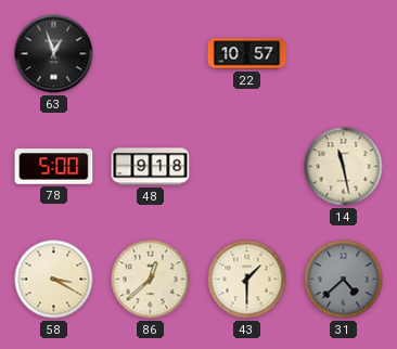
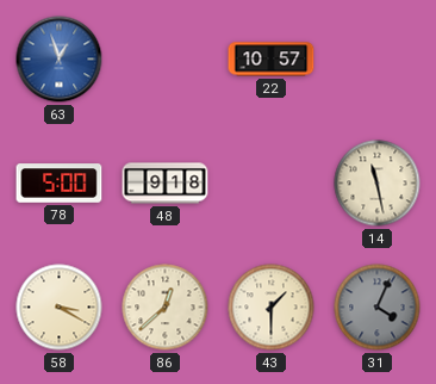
63 dial: black -> blue (60, 60)
31: 4:38 -> 4:04 (378, 308)
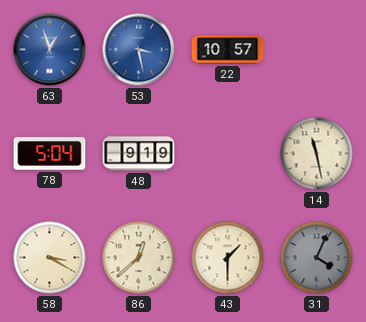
53: none -> 3:28 (139, 50)
78: 5:00 -> 5:04 (50, 154)
48: 9:18 -> 9:19 (139, 154)
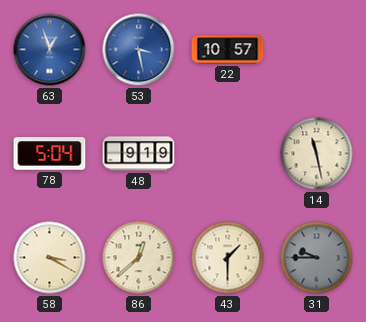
31: 4:04 -> 9:45 (317, 258)
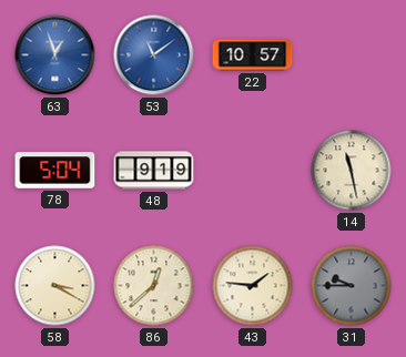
53: 3:28 -> 11:09 (154, 55)
43: 1:30 -> 1:46 (253, 286)
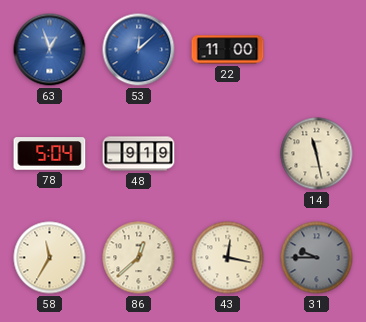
53: 11:09 -> 12:08 (139, 50)
22: 10:57 -> 11:00 (228, 50)
58: 3:20 -> 11:35 (50, 258)
43: 1:46 -> 12:17 (228, 258)
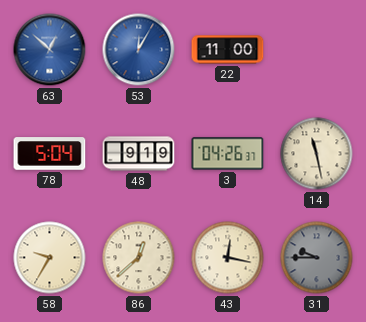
63: 12:57 -> 12:52 (50, 50)
53: 12:08 -> 12:05 (139, 50)
3: none -> 04:26 (228, 154)
58: 11:35 -> 9:35 (50, 258)
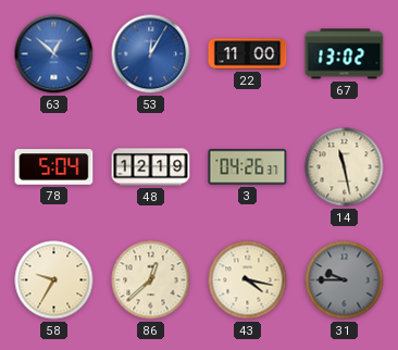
67: none -> 13:02 (345, 54)
48: 9:19 -> 12:19 (151, 167)
43: 12:17 -> 4:17 (248, 280)
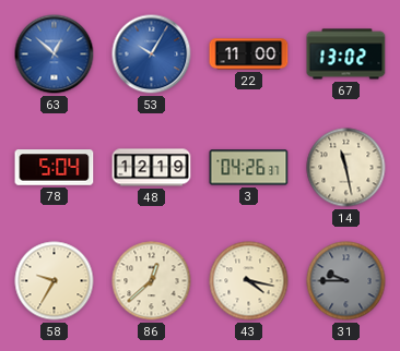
53: 12:05 -> 10:05 (152, 55)
